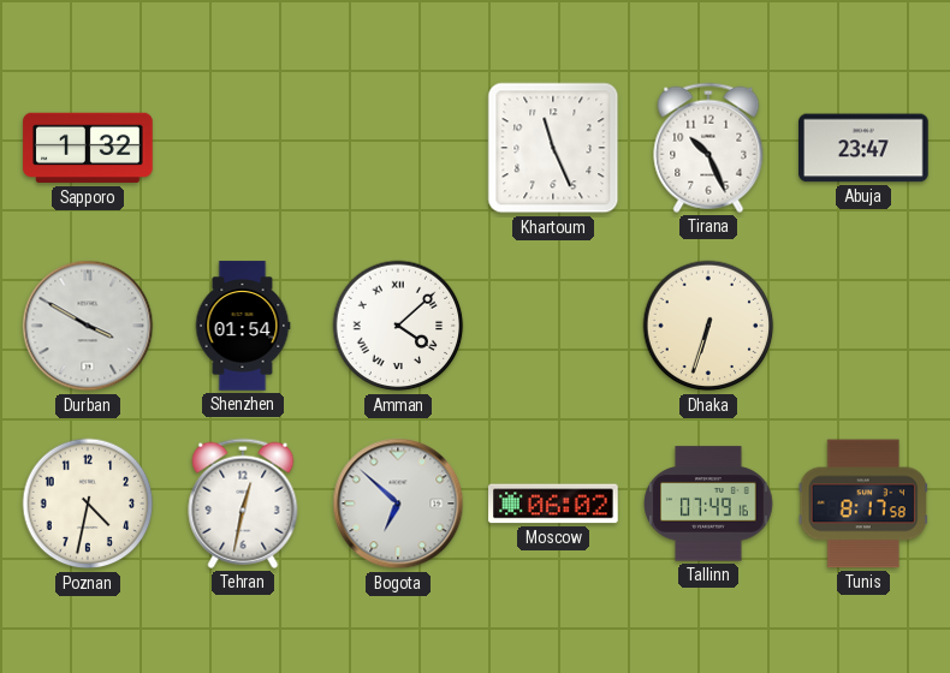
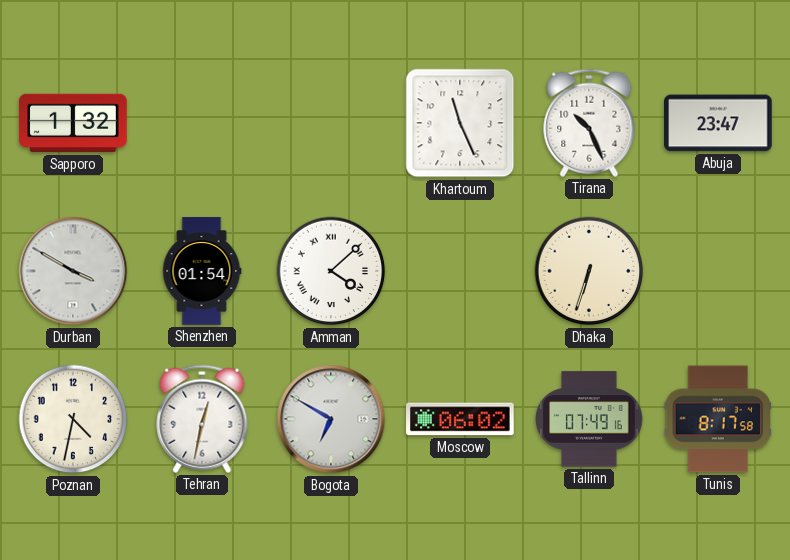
Bogota: 6:52 -> 6:50 (331, 419)
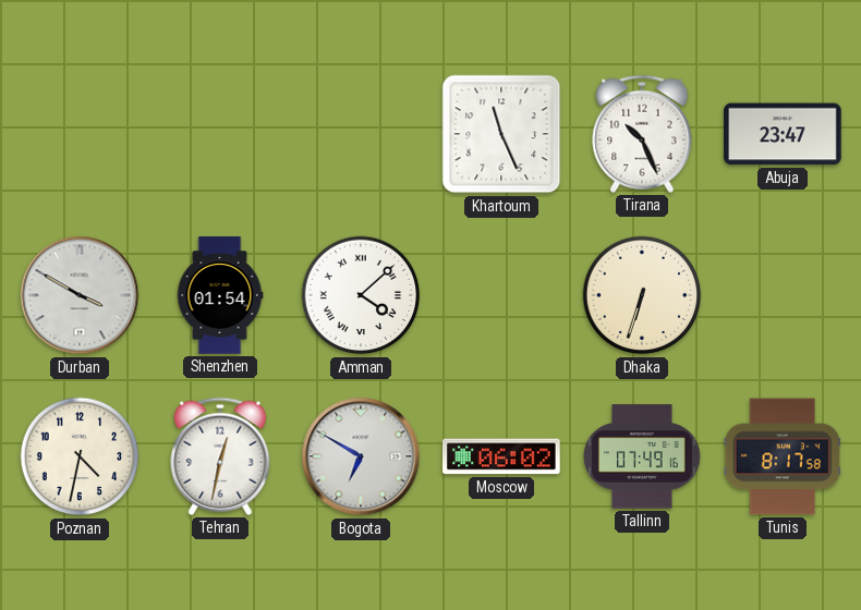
Sapporo: 1:32 -> none (73, 123)
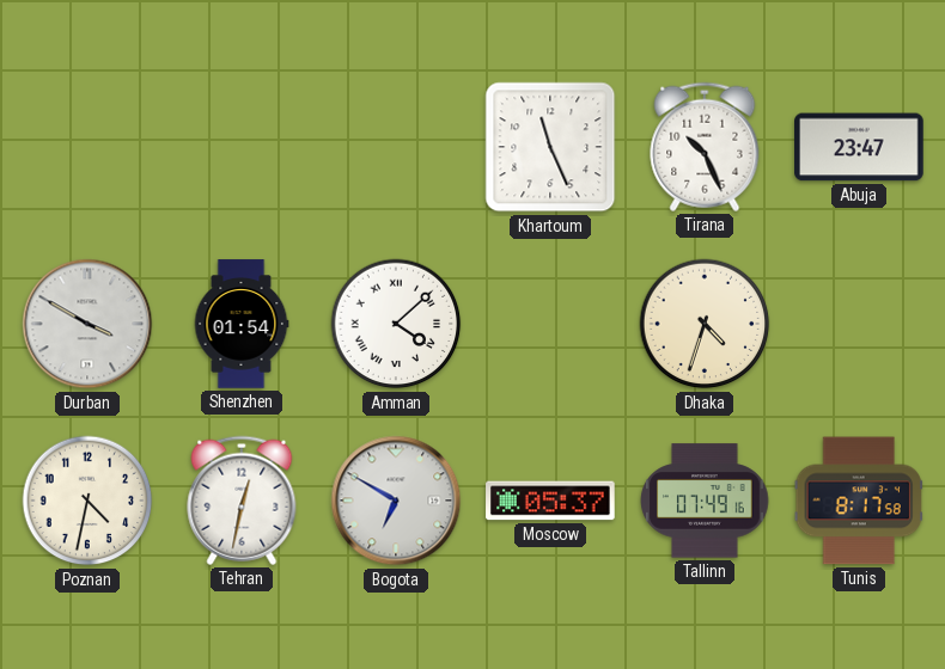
Dhaka: 6:33 -> 4:33 (705, 324)
Moscow: 06:02 -> 05:37 (550, 501)
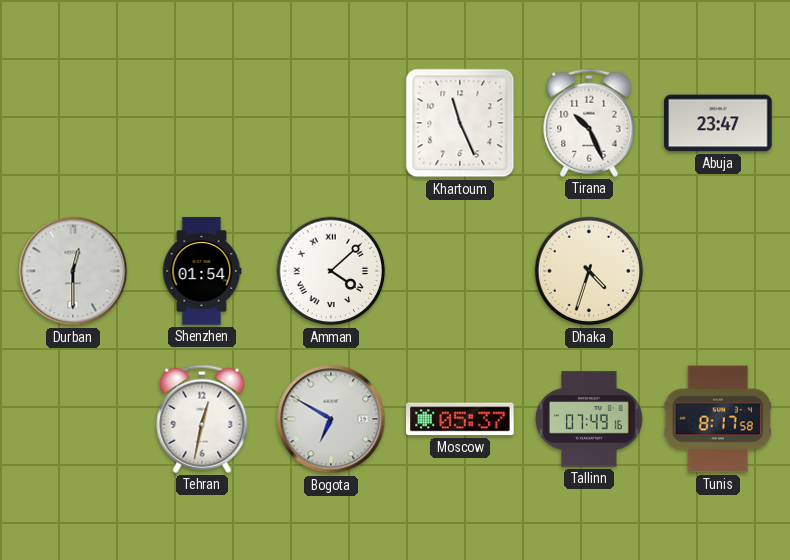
Durban: 3:50 -> 12:30 (73, 271)
Poznan: 4:32 -> none (87, 501)
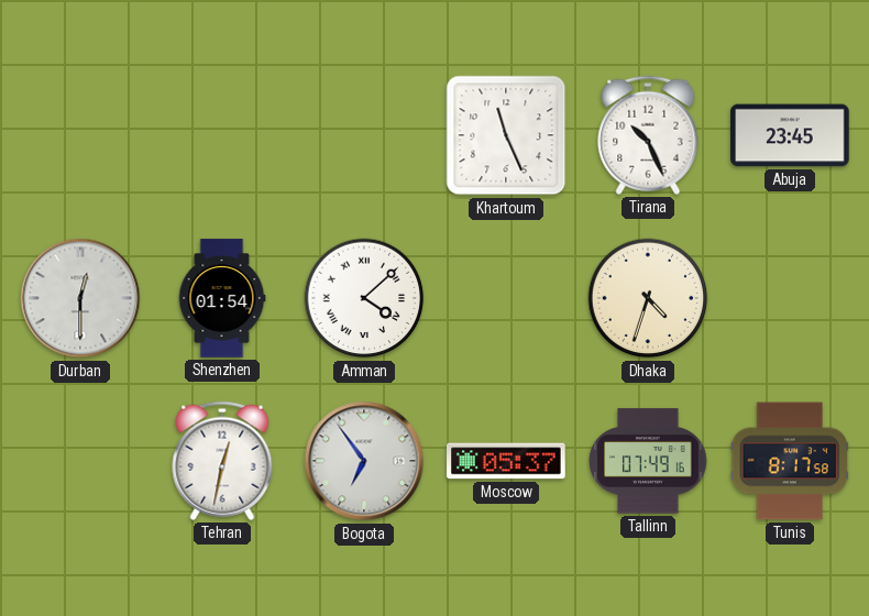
Abuja: 23:47 -> 23:45 (790, 135)
Bogota: 6:50 -> 6:54 (364, 461)
